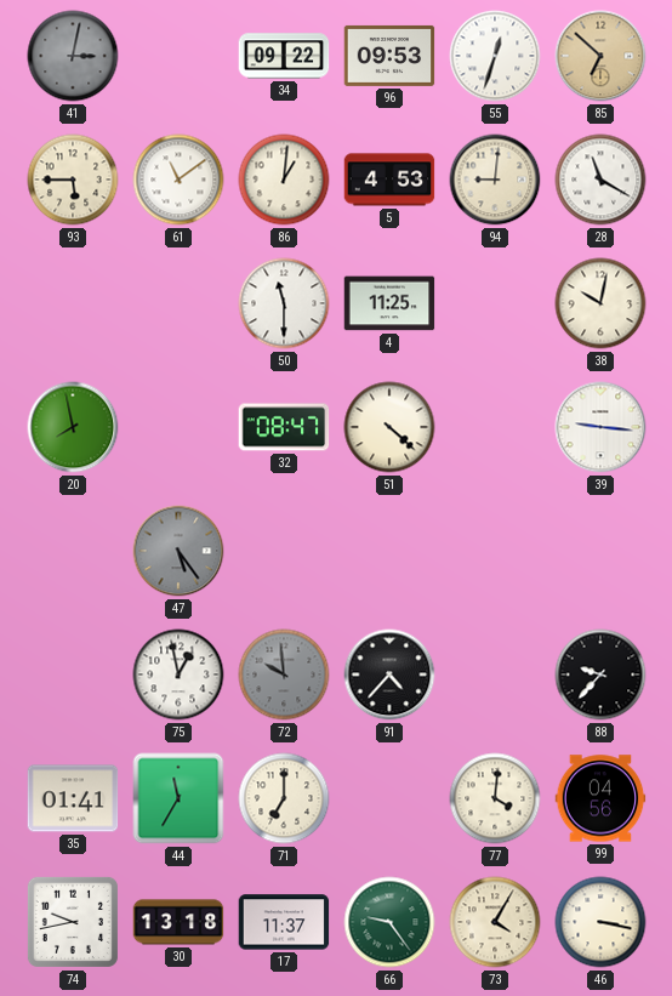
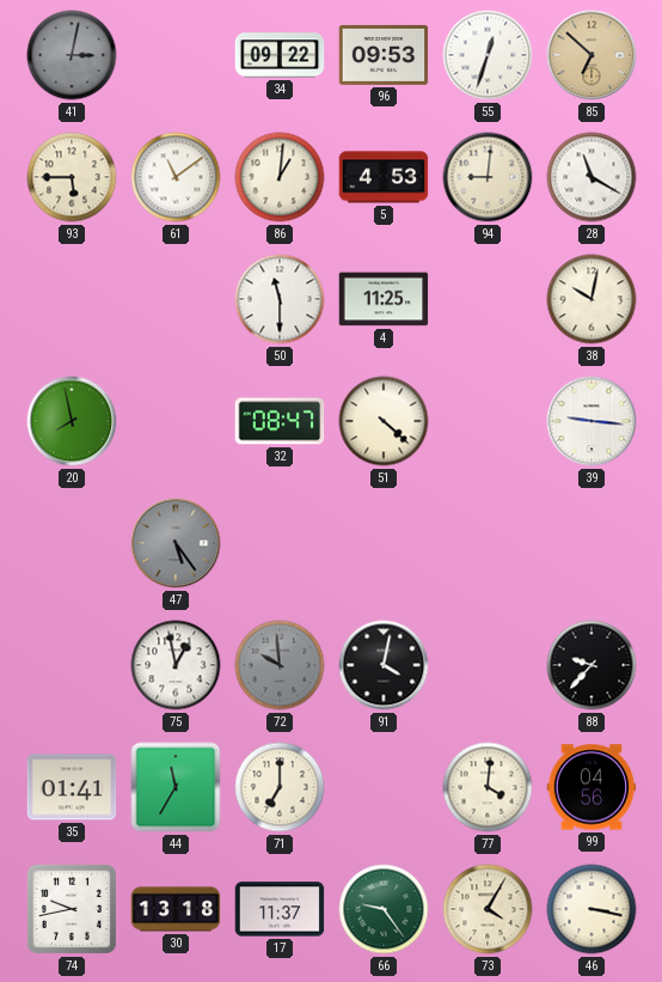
91: 4:37 -> 4:02 (384, 665)
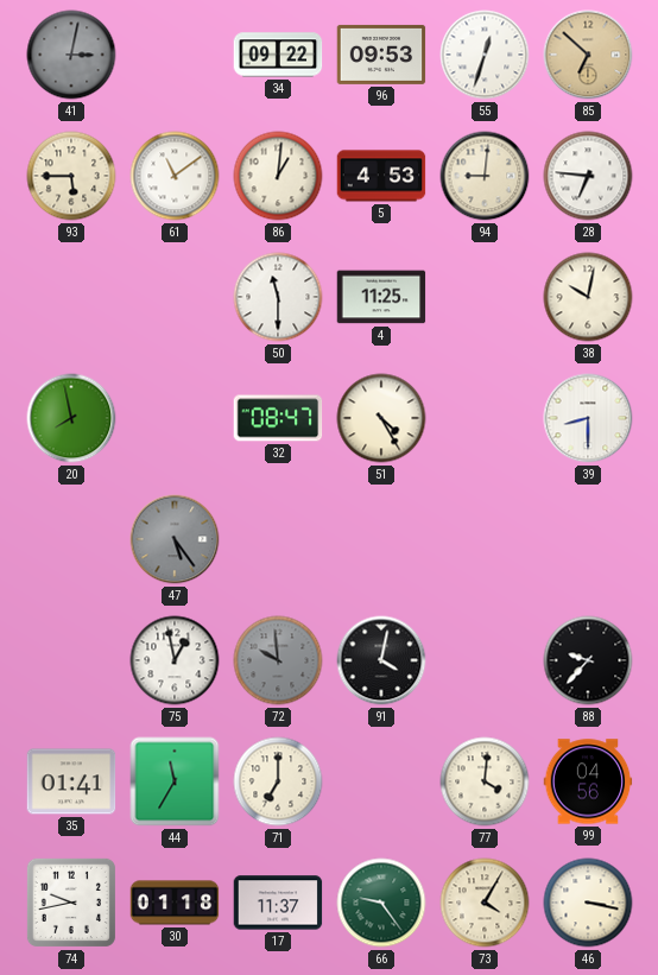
28: 11:20 -> 6:46 (588, 176)
51: 4:22 -> 4:25 (381, 418)
39: 9:16 -> 8:30 (588, 418)
30: 13:18 -> 01:18 (175, 903)
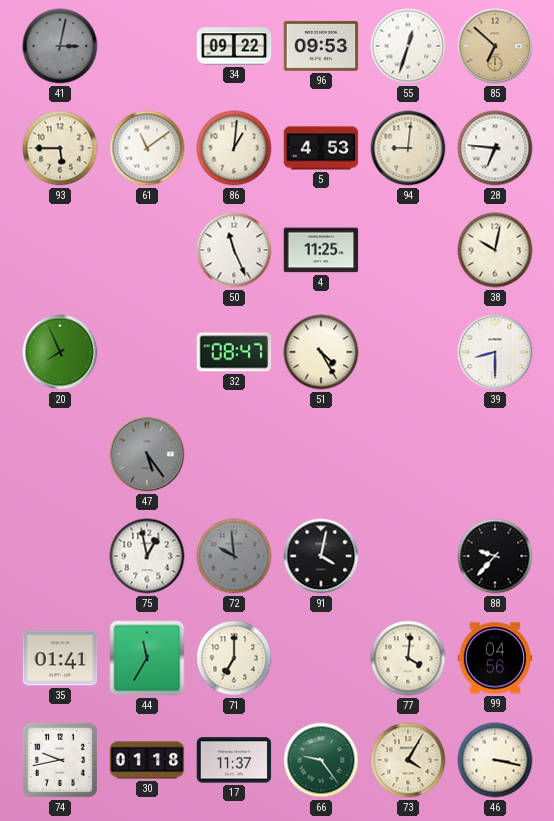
50: 11:30 -> 11:26 (234, 250)
20: 7:58 -> 7:56 (60, 352)
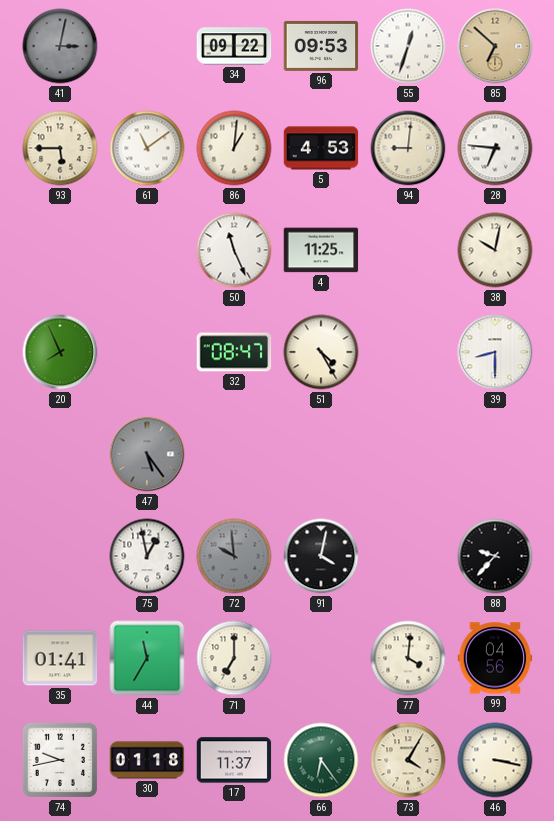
66: 9:24 -> 6:24 (321, 760)
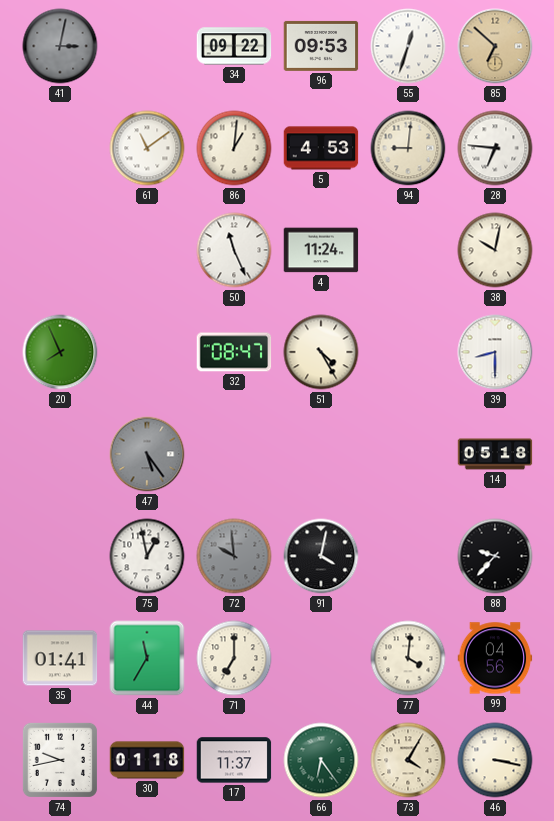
93: 5:45 -> none (60, 148)
4: 11:25 -> 11:24 (321, 250)
14: none -> 05:18 (495, 454)
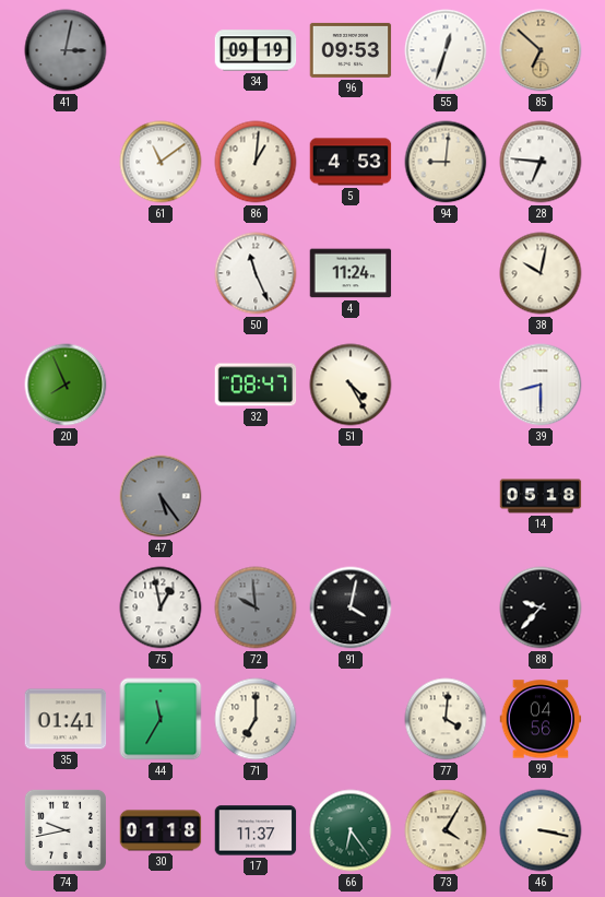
34: 09:22 -> 09:19 (256, 50)
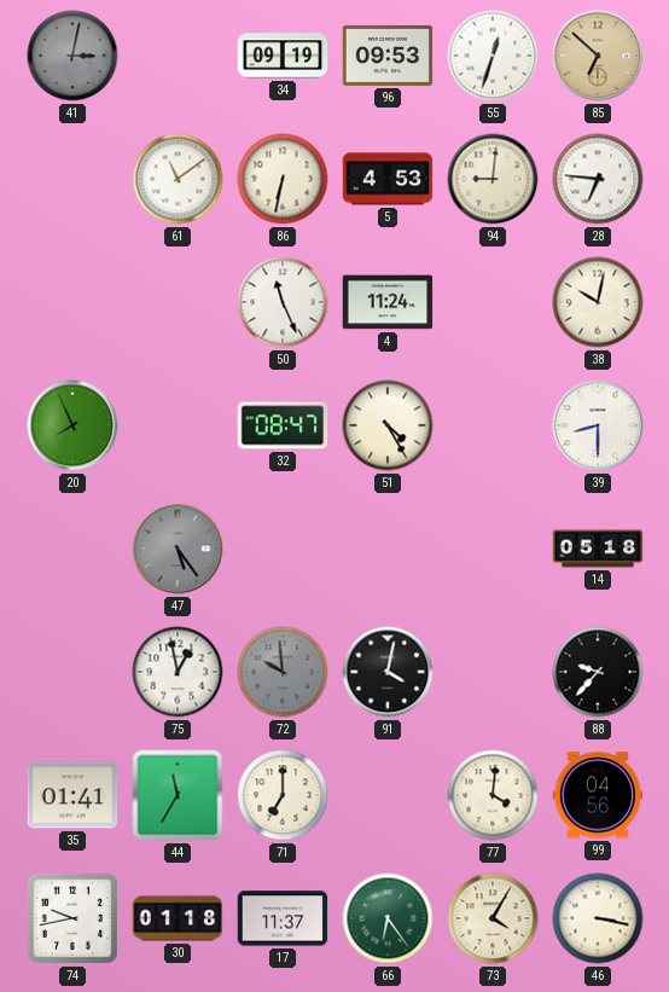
86: 1:01 -> 6:32 (283, 179)
